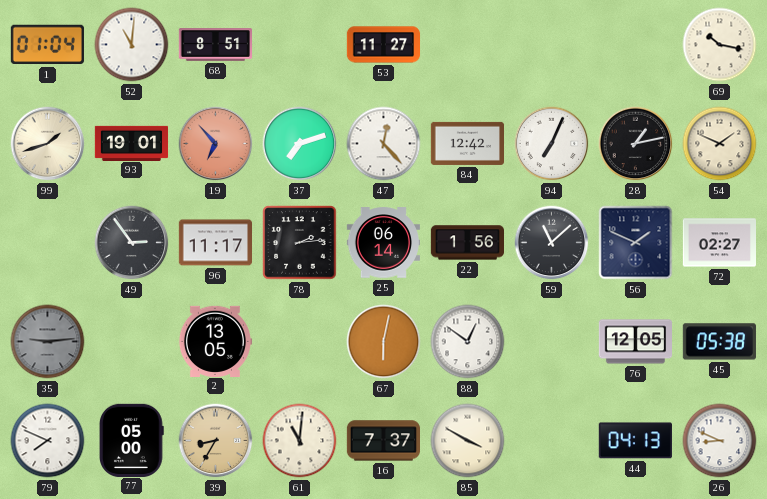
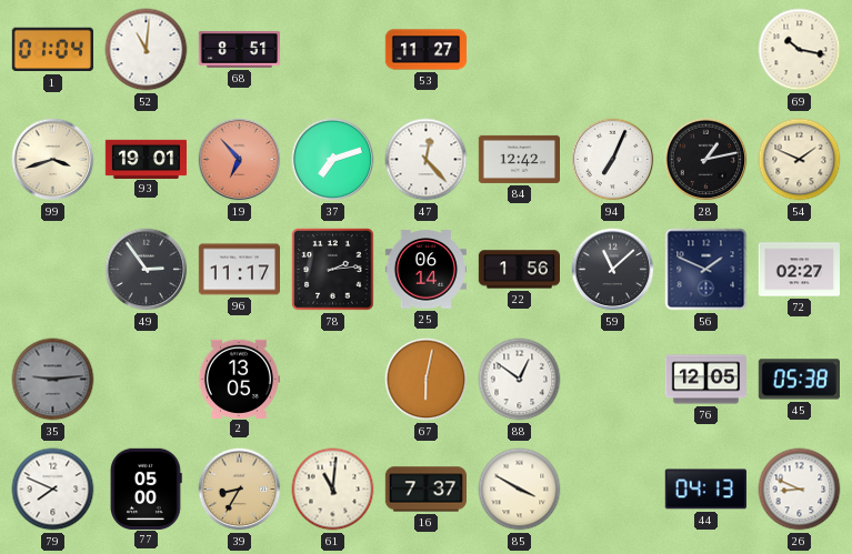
99: 1:42 -> 3:42 (53, 160)
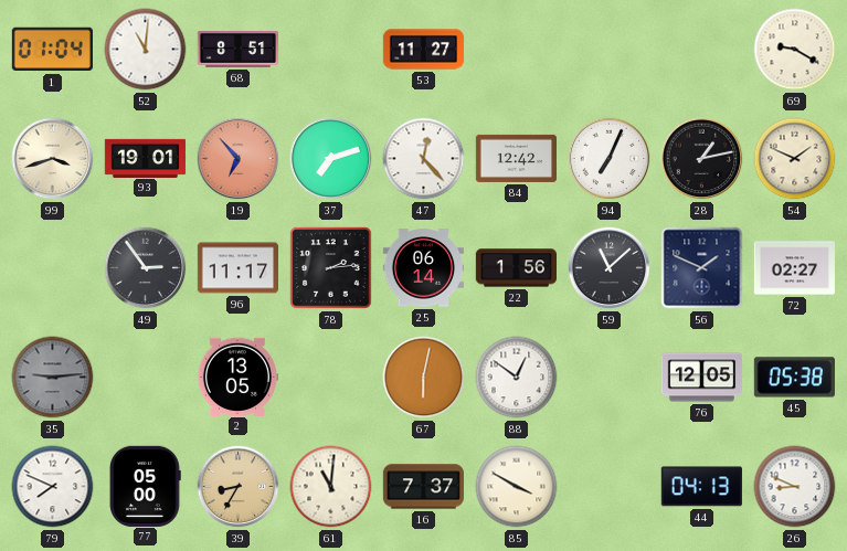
69: 10:17 -> 9:20 (795, 50)
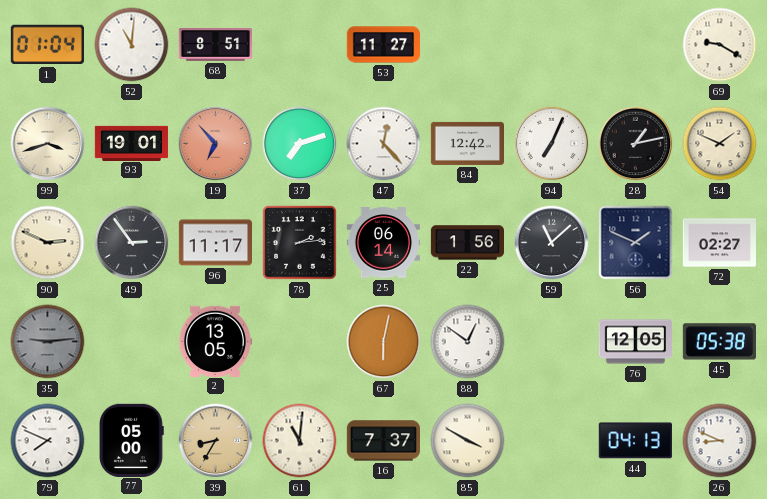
90: none -> 2:49 (48, 243)
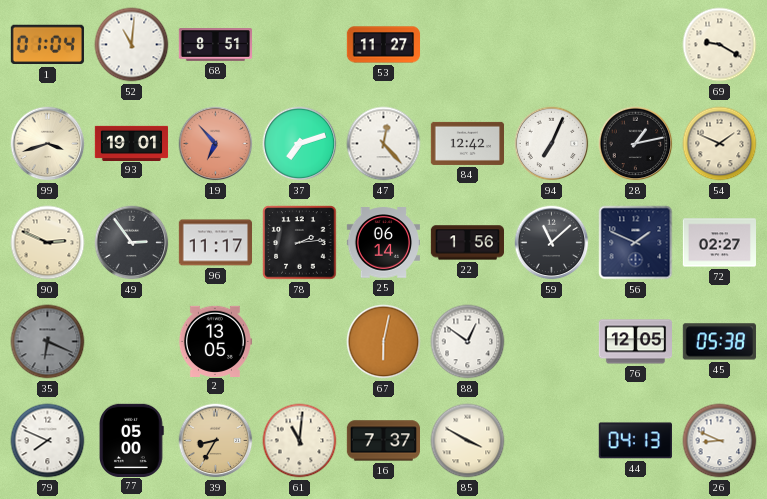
35: 9:14 -> 6:19 (48, 342)
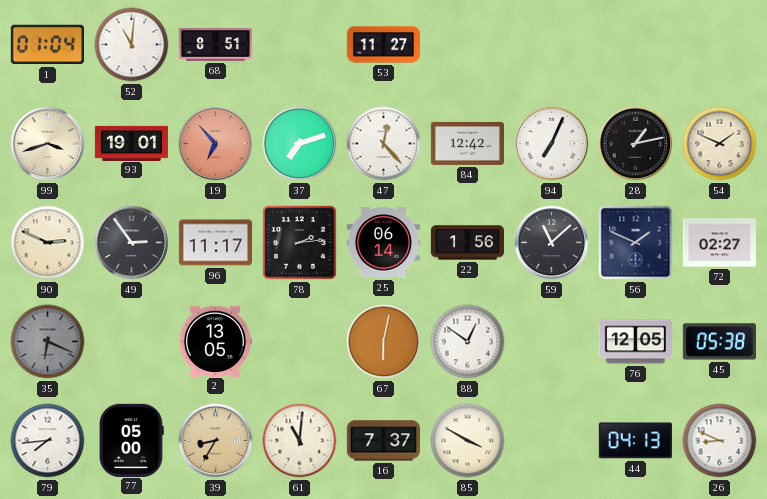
69: 9:20 -> none (720, 45)
79: 7:49 -> 7:44 (48, 441)
